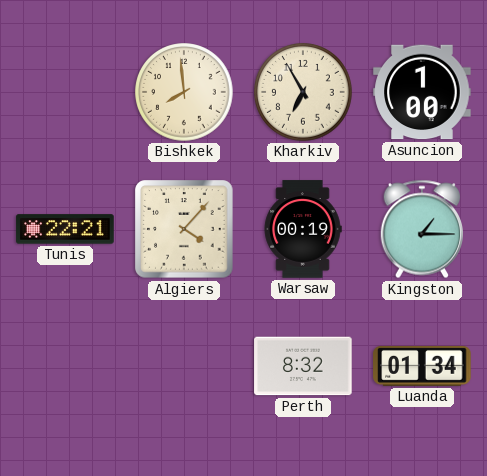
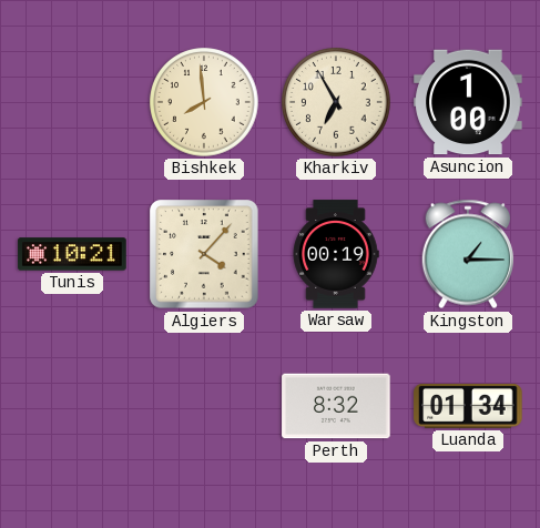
Tunis: 22:21 -> 10:21 (72, 254)
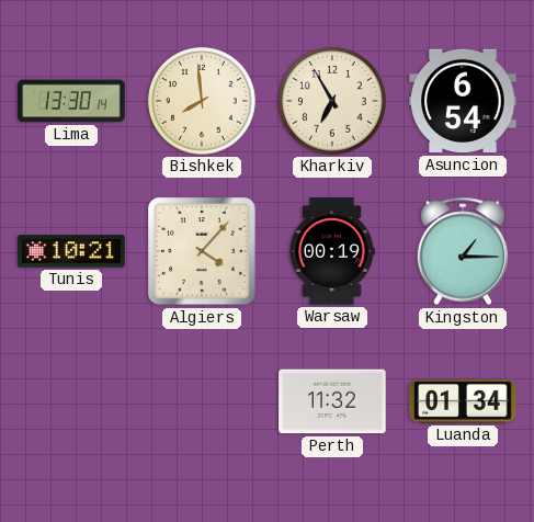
Lima: none -> 13:30 (71, 101)
Asuncion: 1:00 -> 6:54 (463, 101)
Perth: 8:32 -> 11:32 (332, 401)
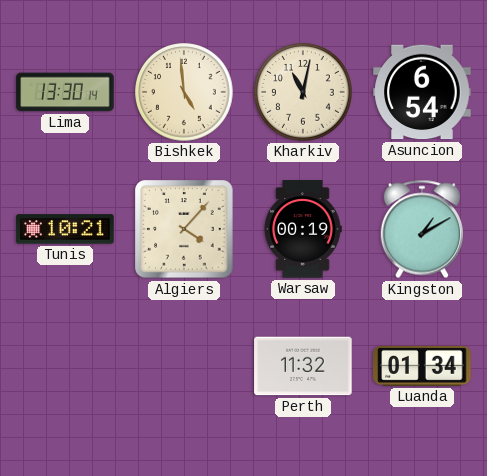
Bishkek: 7:59 -> 4:59 (184, 92)
Kharkiv: 6:55 -> 11:02 (303, 92)
Kingston: 1:15 -> 1:10 (421, 229)
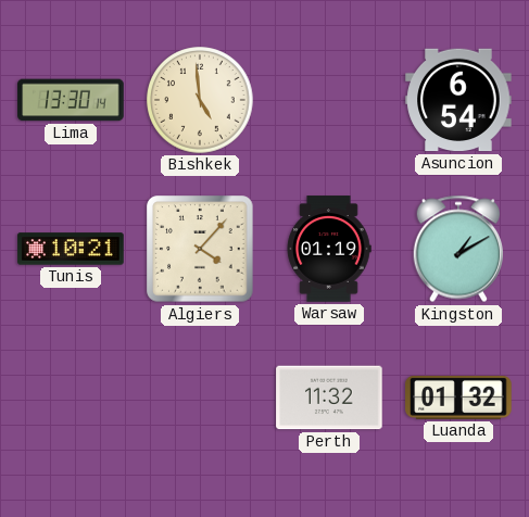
Kharkiv: 11:02 -> none (303, 92)
Warsaw: 00:19 -> 01:19 (329, 249)
Luanda: 01:34 -> 01:32 (458, 398)
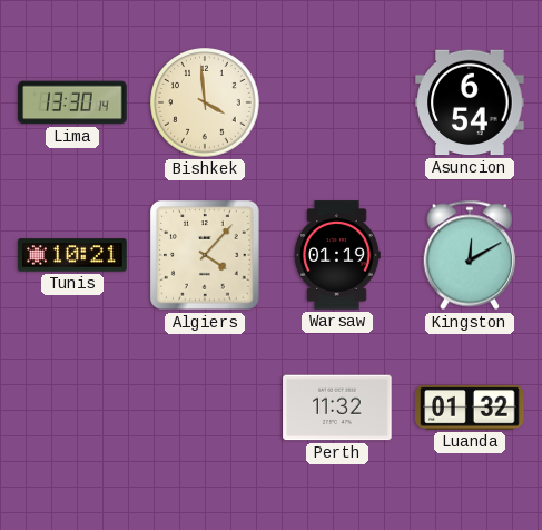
Bishkek: 4:59 -> 3:59 (205, 102)
Kingston: 1:10 -> 12:10 (469, 255)
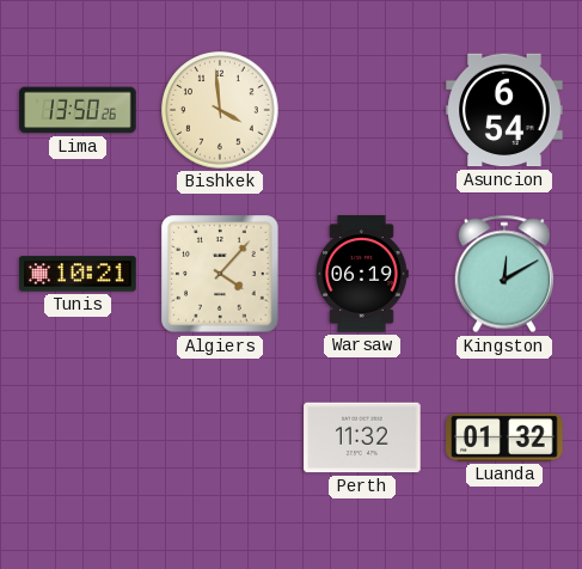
Lima: 13:30 -> 13:50 (78, 110)
Warsaw: 01:19 -> 06:19 (362, 274)
